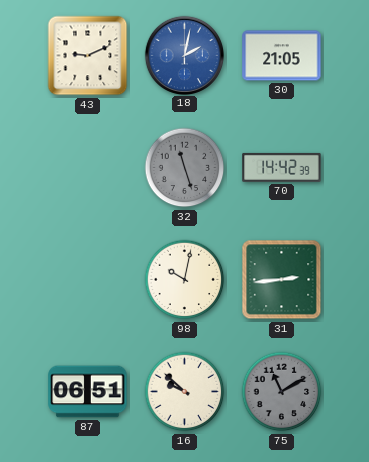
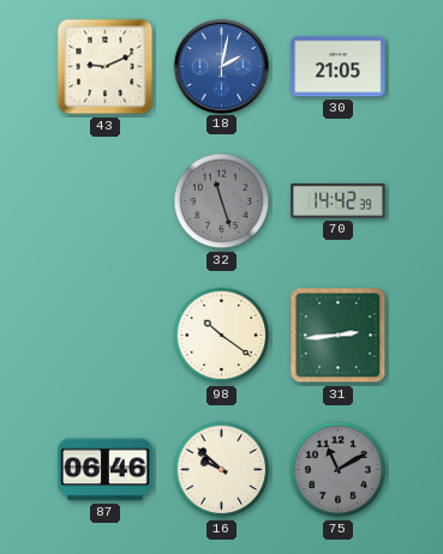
98: 10:02 -> 10:21 (222, 336)
87: 06:51 -> 06:46 (106, 470)
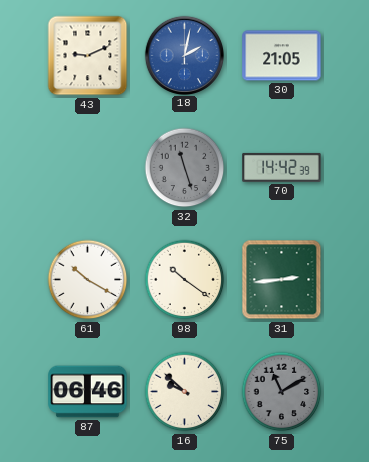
61: none -> 10:20 (88, 280)
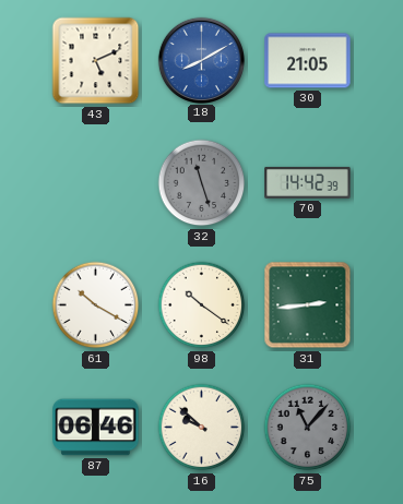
43: 9:11 -> 5:11 (96, 61)
18: 2:02 -> 8:10 (201, 60)
75: 11:10 -> 11:07 (308, 428)
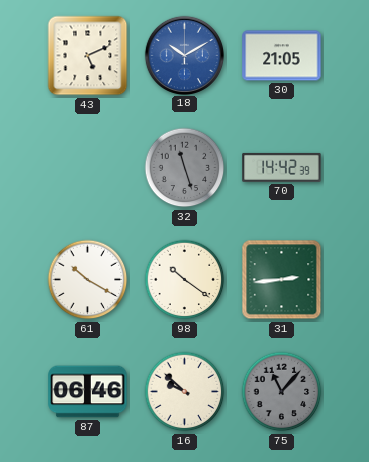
18: 8:10 -> 10:10 (184, 55)
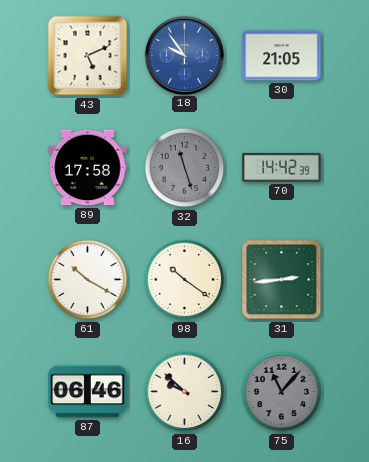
18: 10:10 -> 9:54 (184, 55)
89: none -> 17:58 (88, 168)
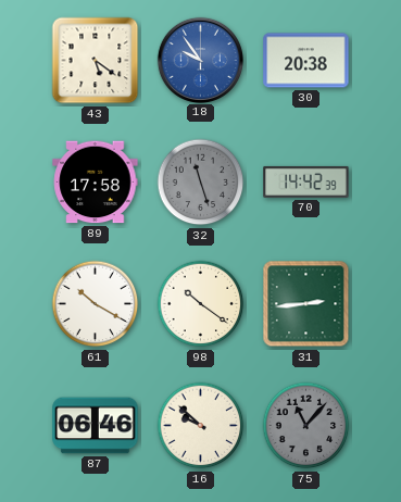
43: 5:11 -> 5:21 (96, 61)
30: 21:05 -> 20:38 (306, 61)
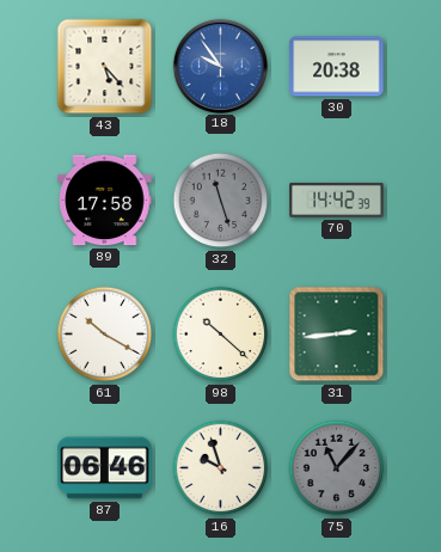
43: 5:21 -> 5:23 (105, 67)
98: 10:21 -> 10:22 (221, 335)
16: 9:52 -> 9:57 (221, 468)
